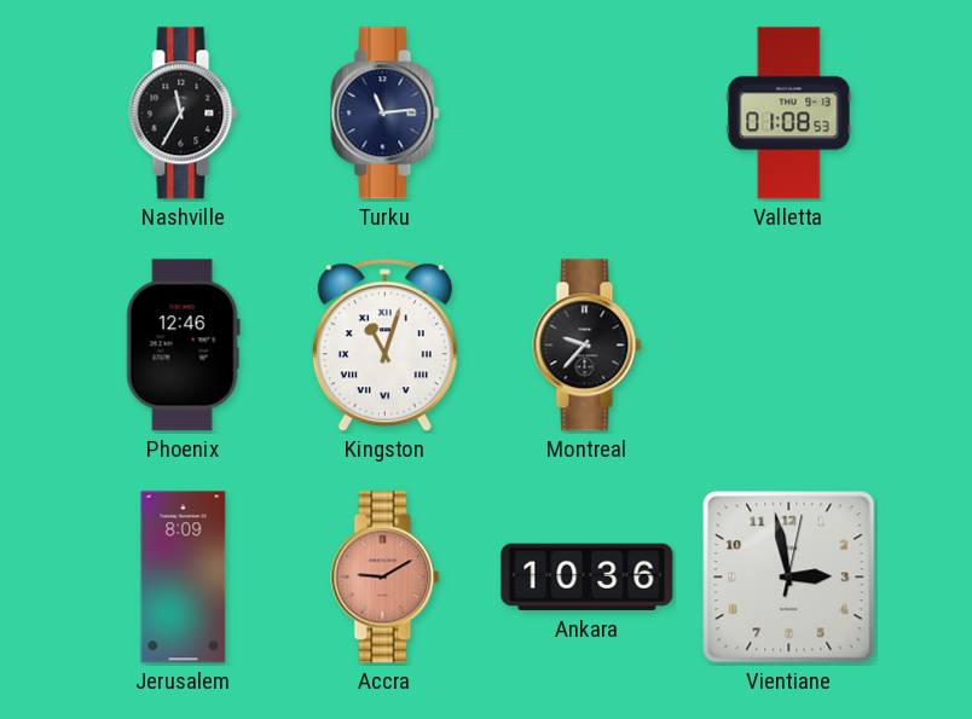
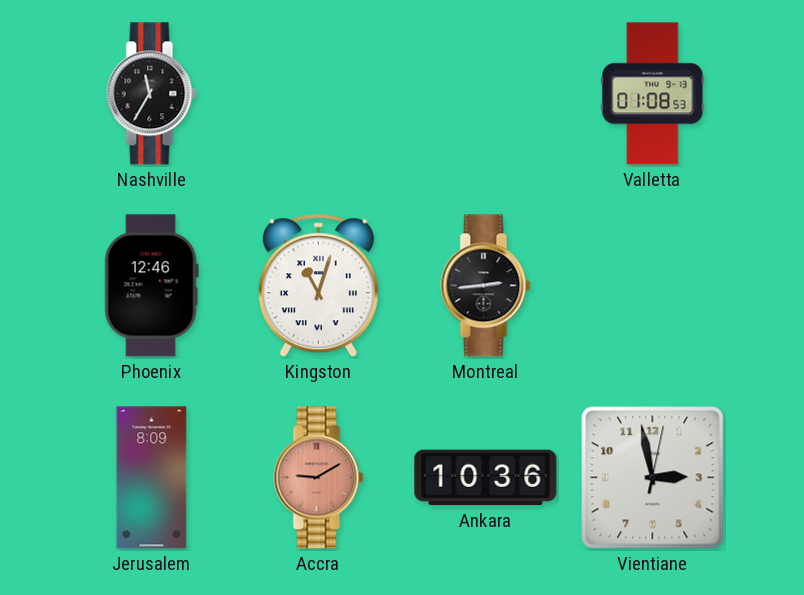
Turku: 11:14 -> none (386, 114)
Montreal: 9:37 -> 2:44 (486, 286)
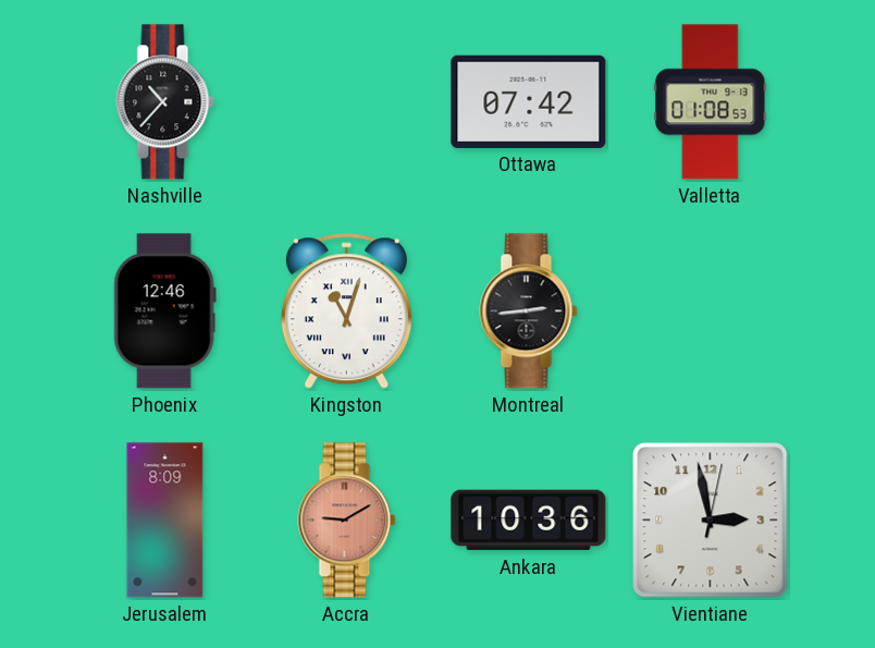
Nashville: 11:35 -> 10:37 (165, 102)
Ottawa: none -> 07:42 (529, 101)
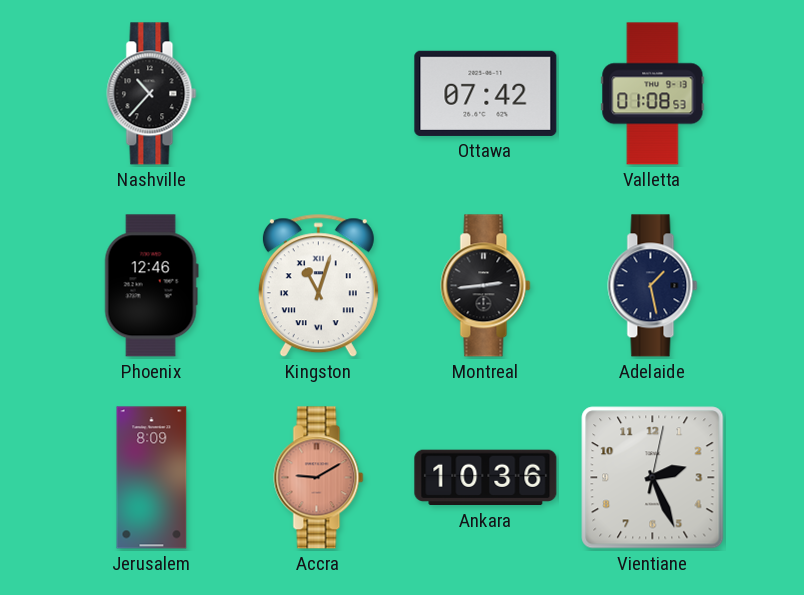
Adelaide: none -> 1:28 (653, 286)
Vientiane: 2:58 -> 2:26 (653, 478)
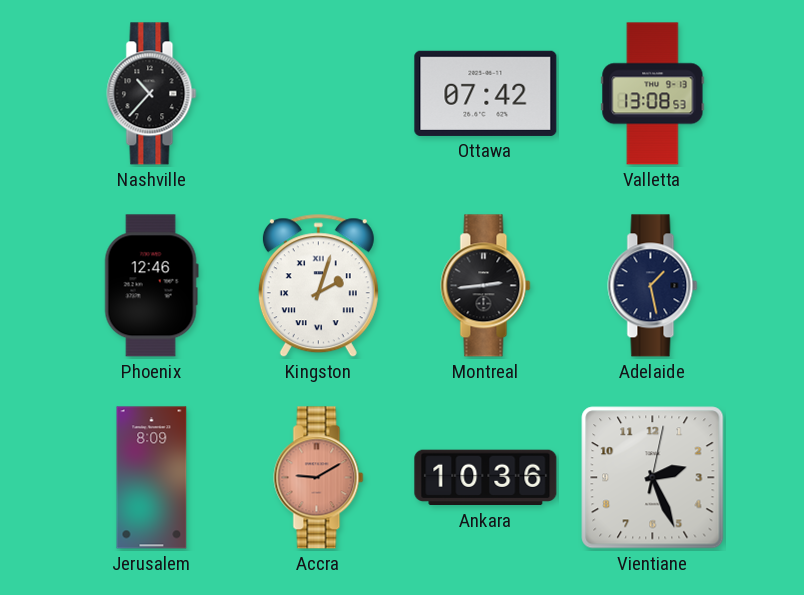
Valletta: 01:08 -> 13:08 (653, 94)
Kingston: 11:03 -> 2:03 (318, 286)
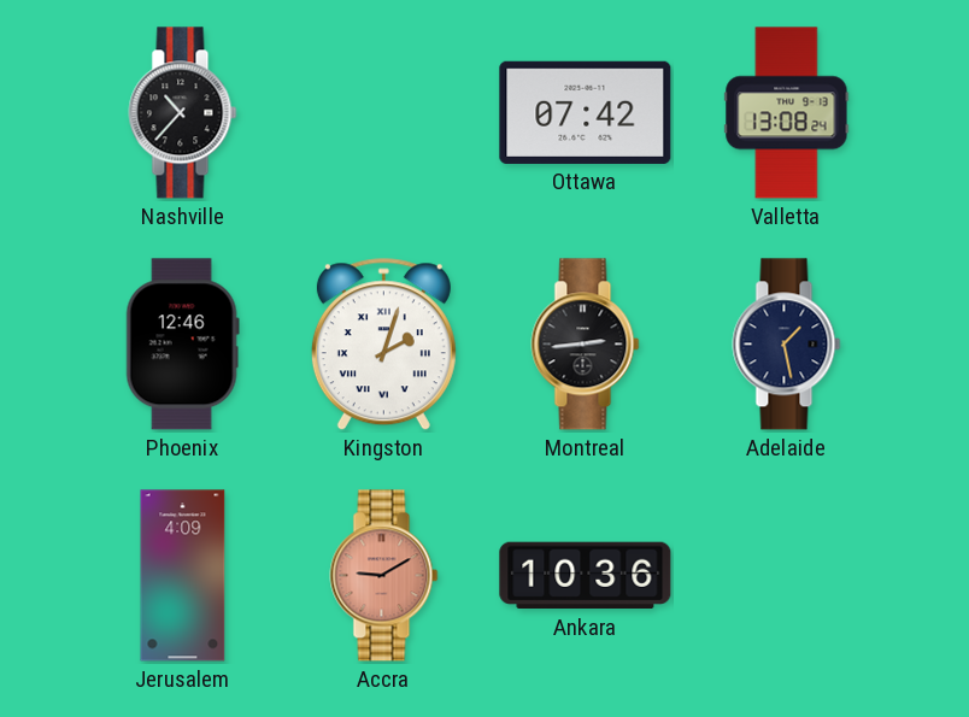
Valletta: 13:08:53 -> 13:08:24 (787, 113)
Jerusalem: 8:09 -> 4:09 (183, 576)
Vientiane: 2:26 -> none (653, 478)
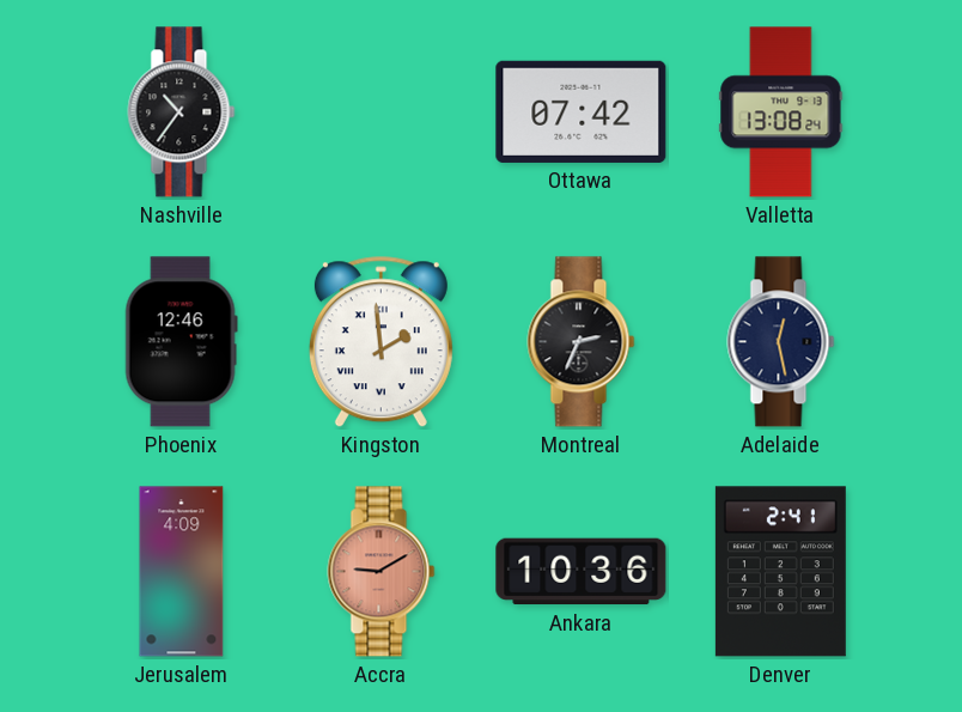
Nashville: 10:37 -> 10:36 (182, 112)
Kingston: 2:03 -> 1:59 (380, 342)
Montreal: 2:44 -> 2:34 (582, 342)
Adelaide: 1:28 -> 12:28 (781, 342)
Denver: none -> 2:41 (780, 572)
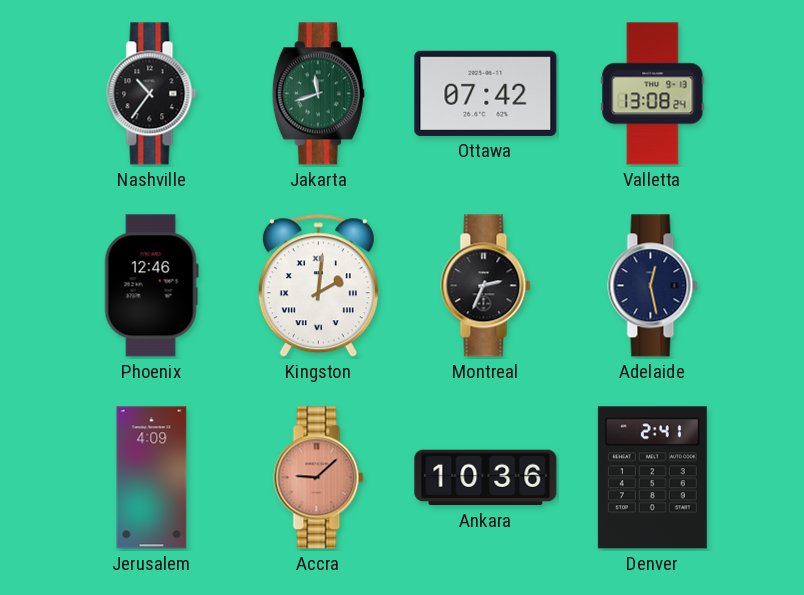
Jakarta: none -> 11:42 (318, 94)
Kingston: 1:59 -> 2:01 (318, 286)
Accra: 9:10 -> 9:08 (319, 478)
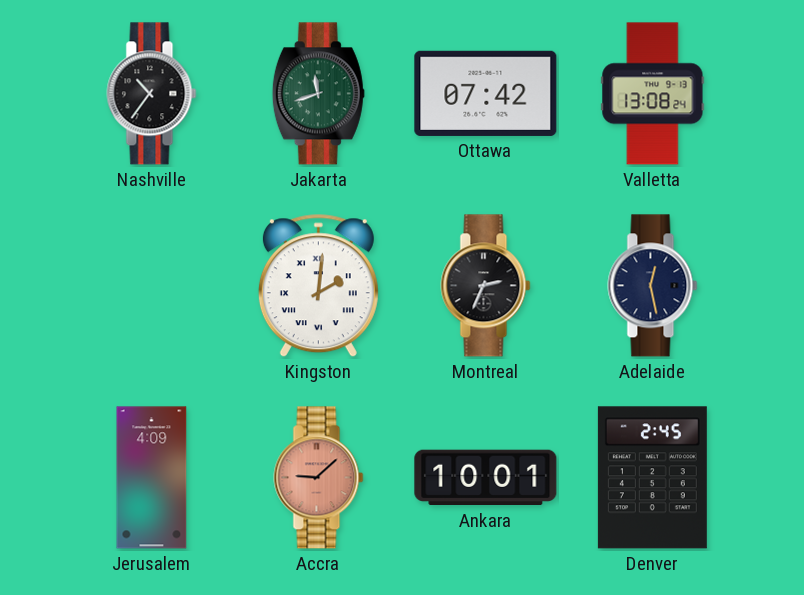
Phoenix: 12:46 -> none (151, 286)
Ankara: 10:36 -> 10:01 (486, 478)
Denver: 2:41 -> 2:45 (652, 478)
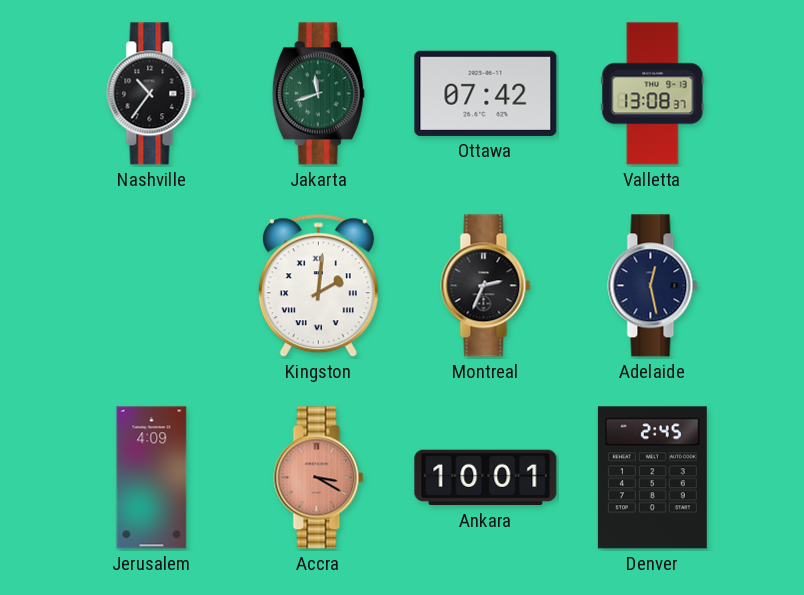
Valletta: 13:08:24 -> 13:08:37 (653, 94)
Accra: 9:08 -> 3:20 (319, 478)
